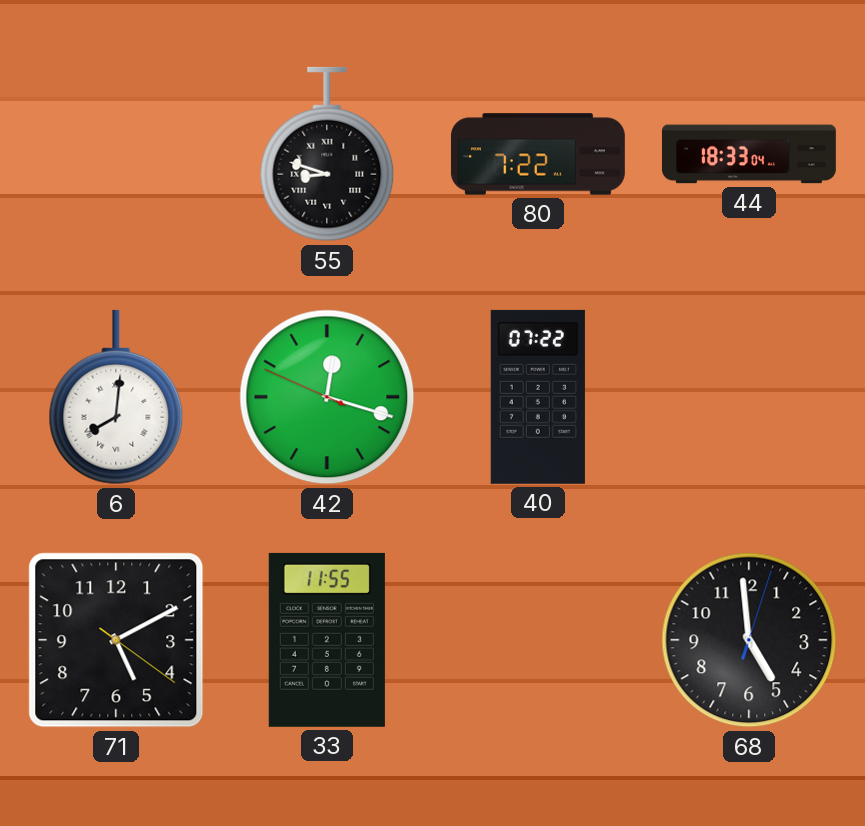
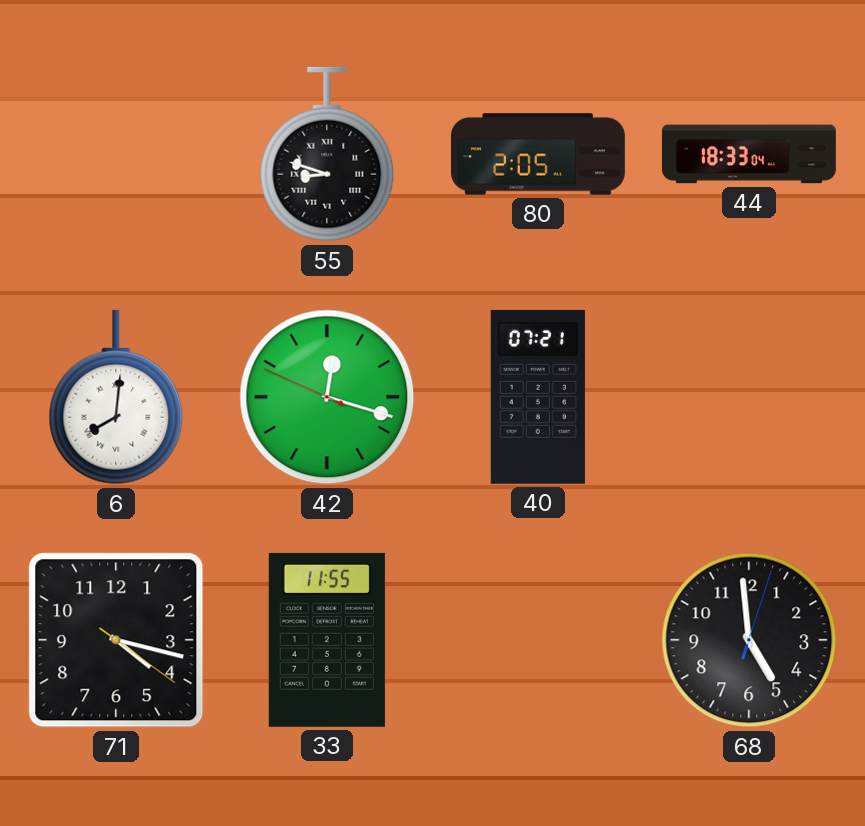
80: 7:22 -> 2:05 (538, 154)
40: 07:22 -> 07:21 (538, 397)
71: 5:10 -> 4:17 (116, 640)
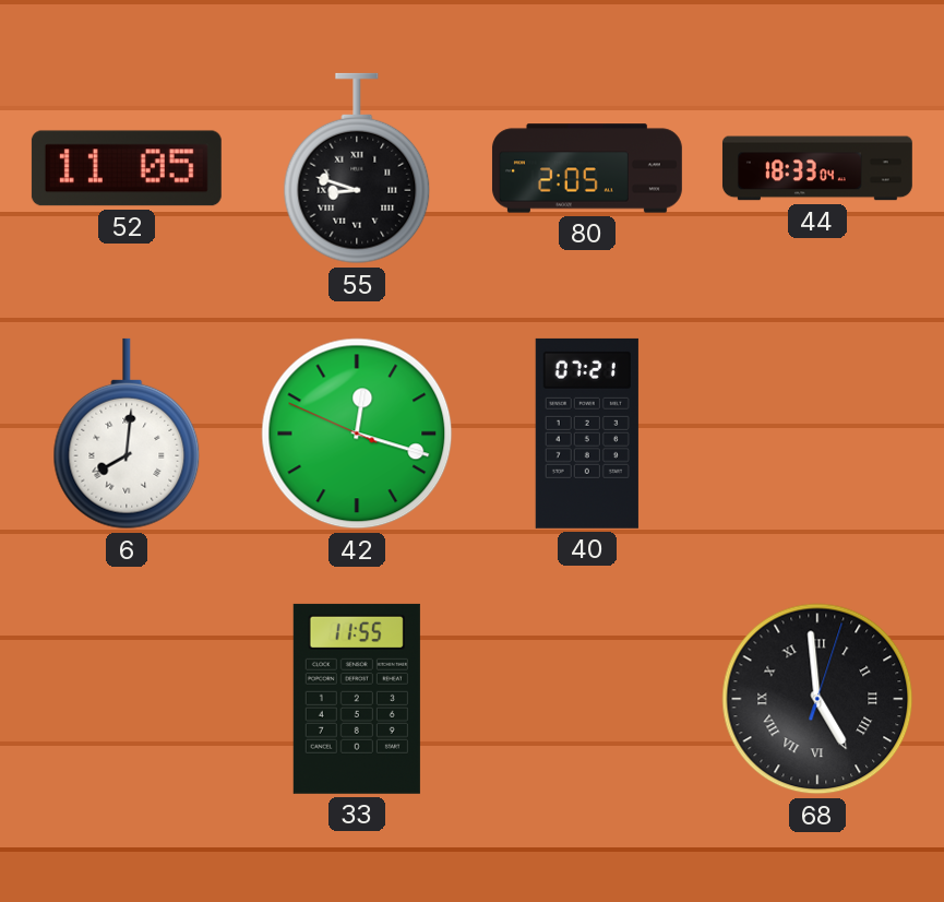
52: none -> 11:05 (127, 168)
71: 4:17 -> none (116, 640)
68 numerals: Arabic -> Roman (817, 699)
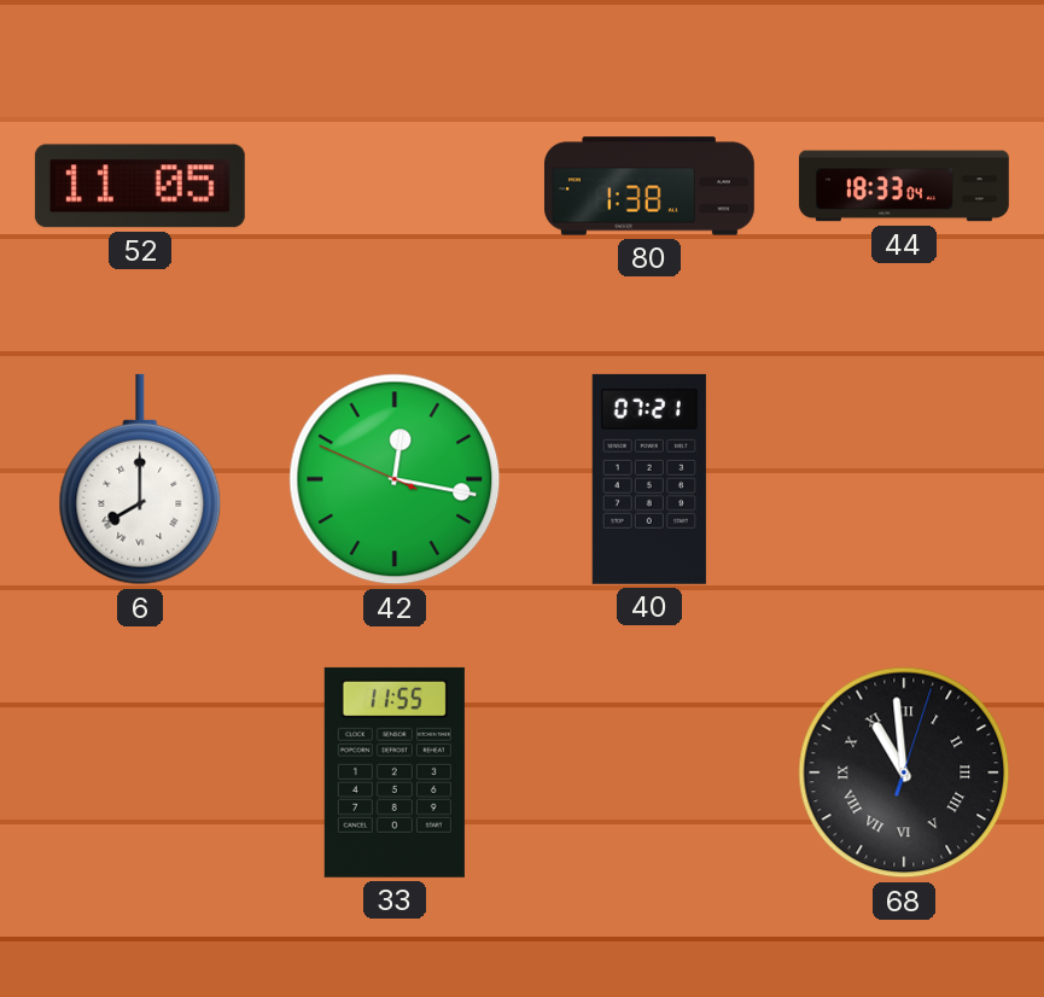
55: 8:48 -> none (357, 168)
80: 2:05 -> 1:38 (649, 186)
6: 8:01 -> 8:00 (140, 479)
42: 12:17 -> 12:16 (395, 479)
68: 4:59 -> 10:59 (904, 772)
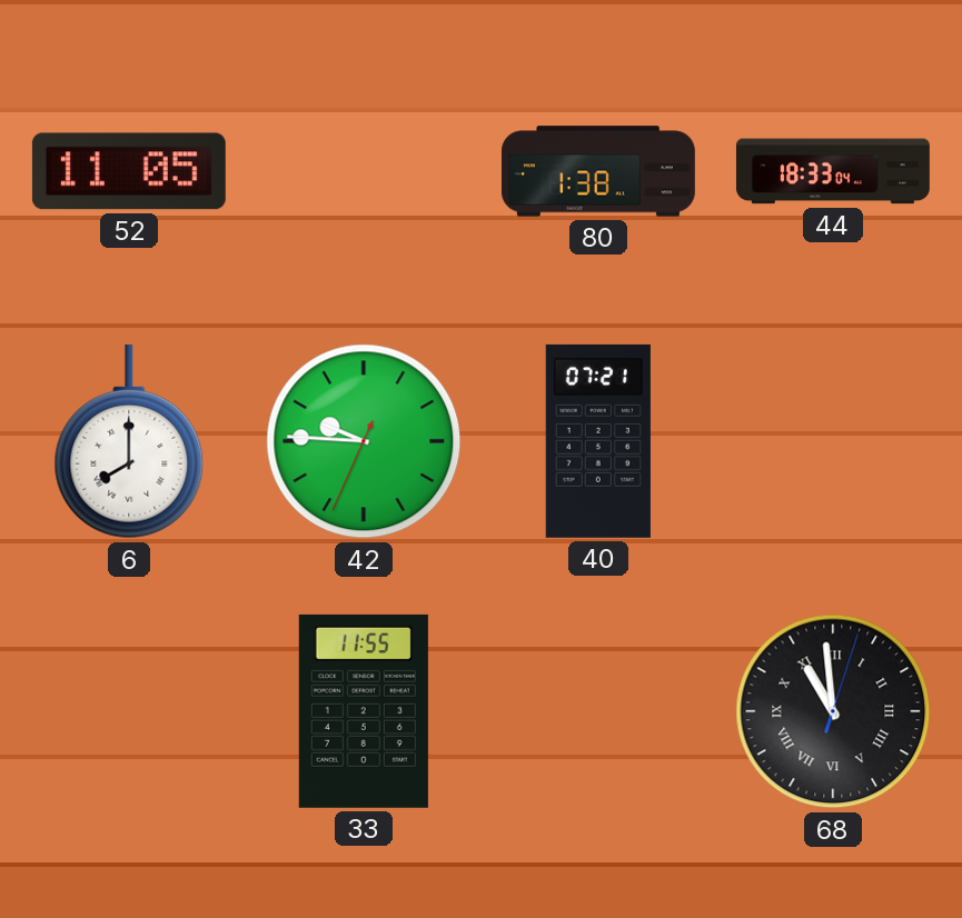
42: 12:16 -> 9:45 (364, 441)
